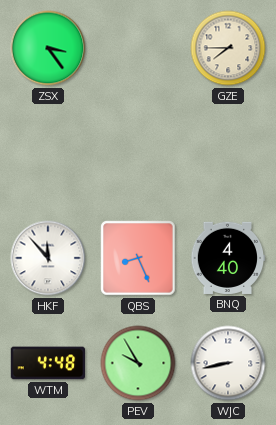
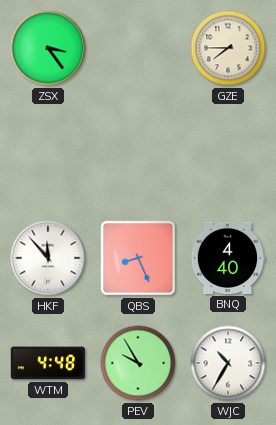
WJC: 8:43 -> 10:35 (228, 363)
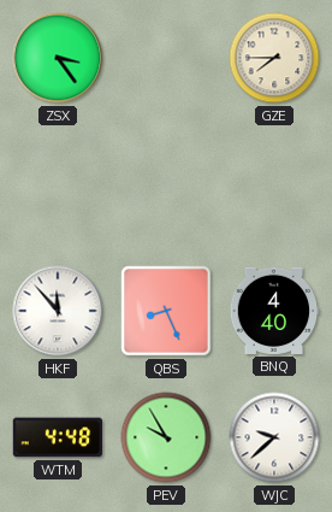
WJC: 10:35 -> 9:38 (274, 437)
